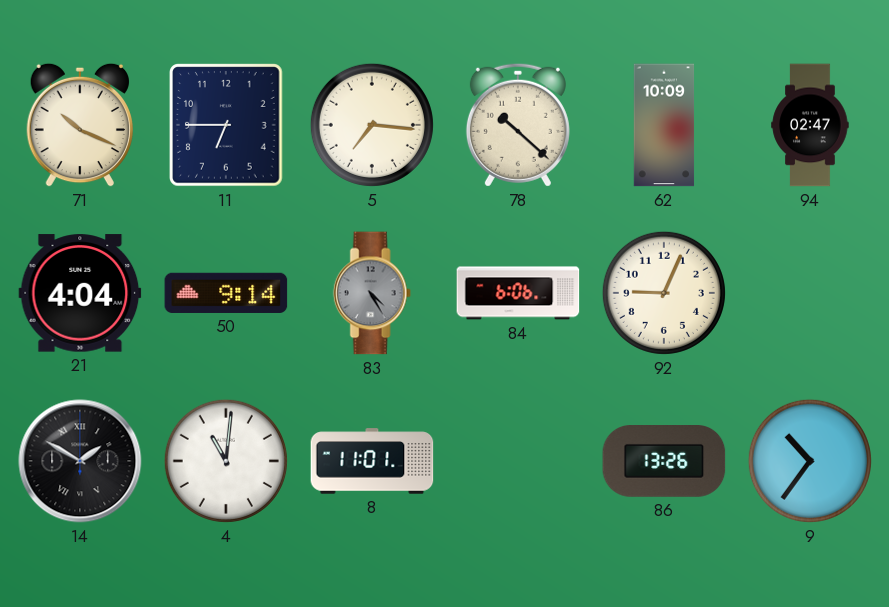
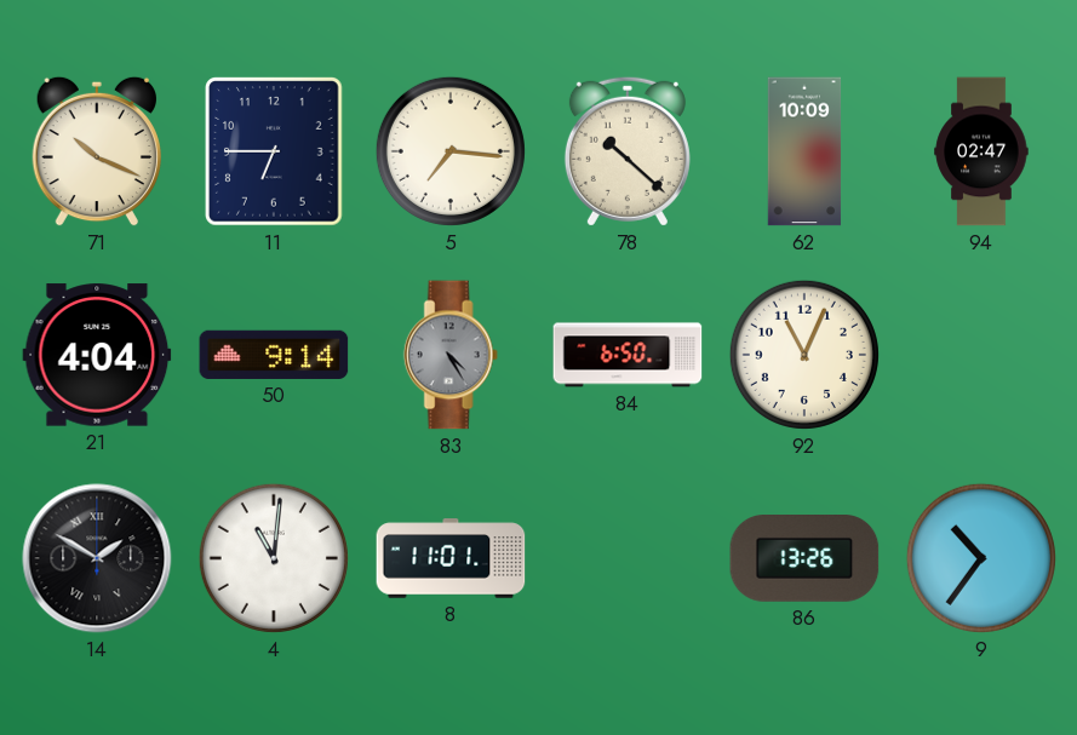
84: 6:06 -> 6:50 (628, 355)
92: 9:04 -> 11:04 (804, 355)
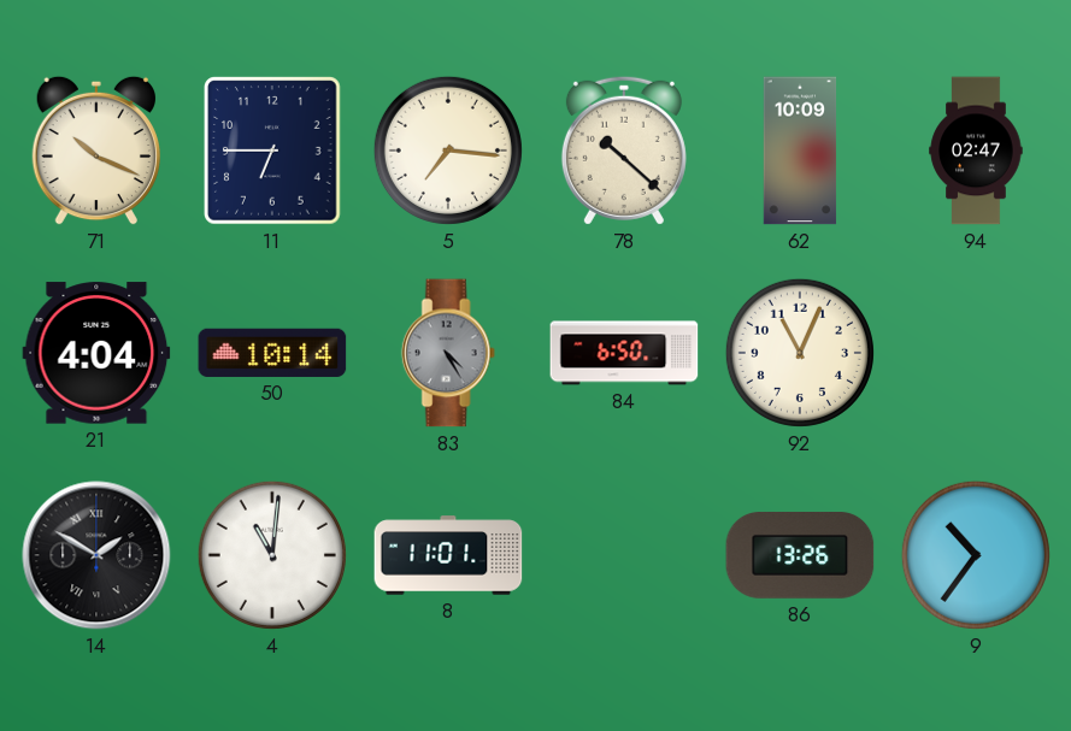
50: 9:14 -> 10:14 (272, 353)
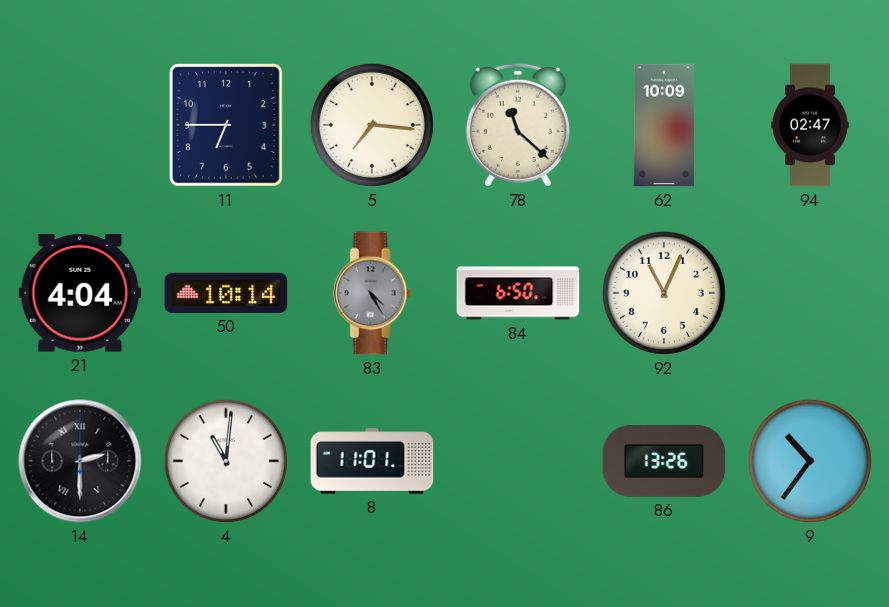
71: 10:19 -> none (95, 151)
78: 10:22 -> 11:22 (518, 125)
14: 1:50 -> 2:30 (80, 461)
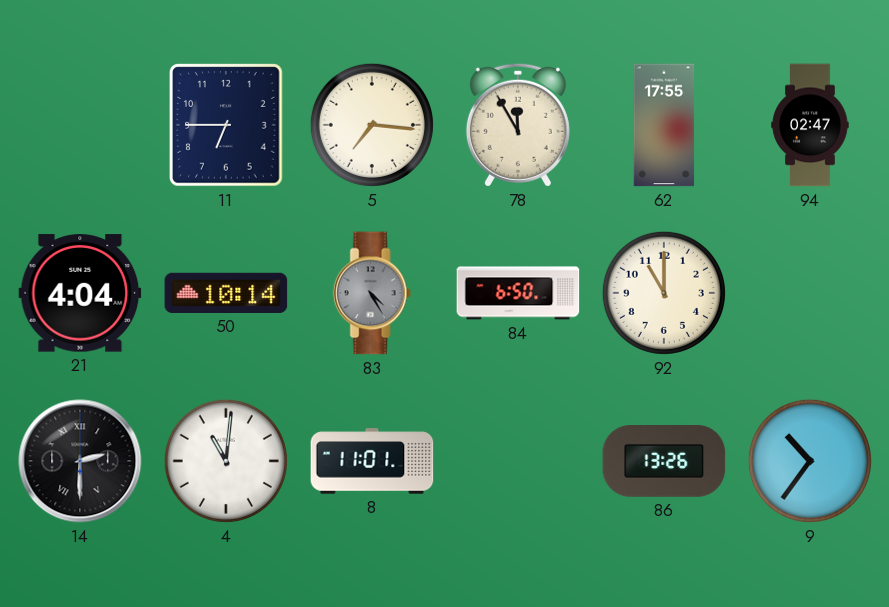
78: 11:22 -> 11:55 (518, 125)
62: 10:09 -> 17:55 (664, 125)
92: 11:04 -> 11:00 (664, 293)
